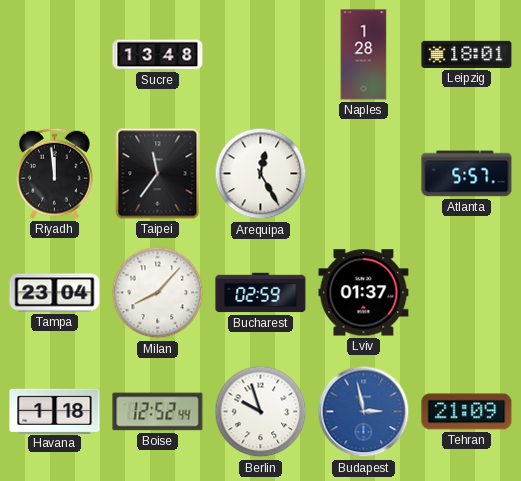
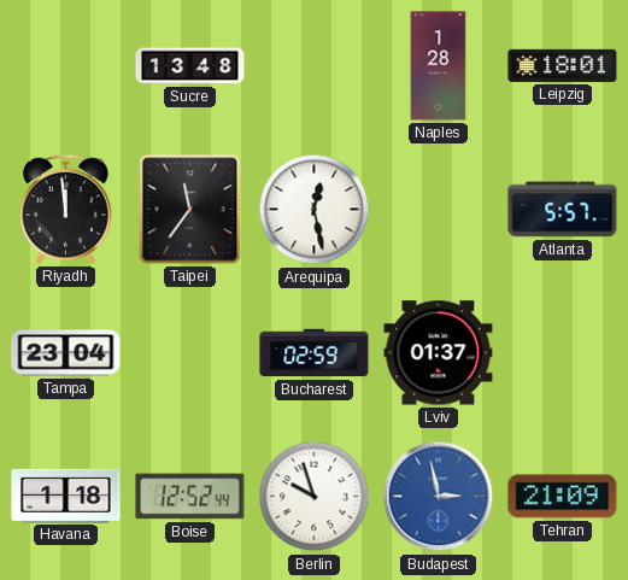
Arequipa: 12:25 -> 12:28 (315, 210)
Milan: 8:07 -> none (158, 293)
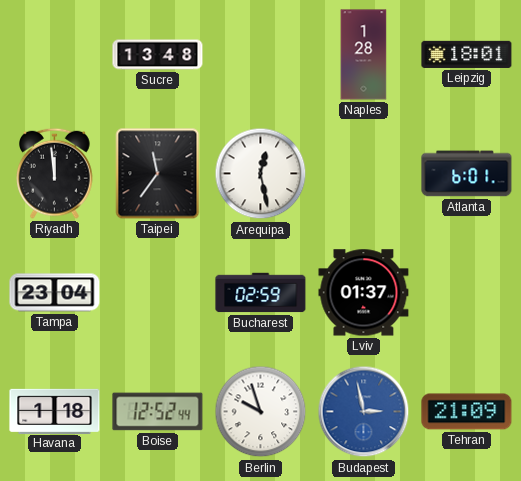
Atlanta: 5:57 -> 6:01 (467, 174)
